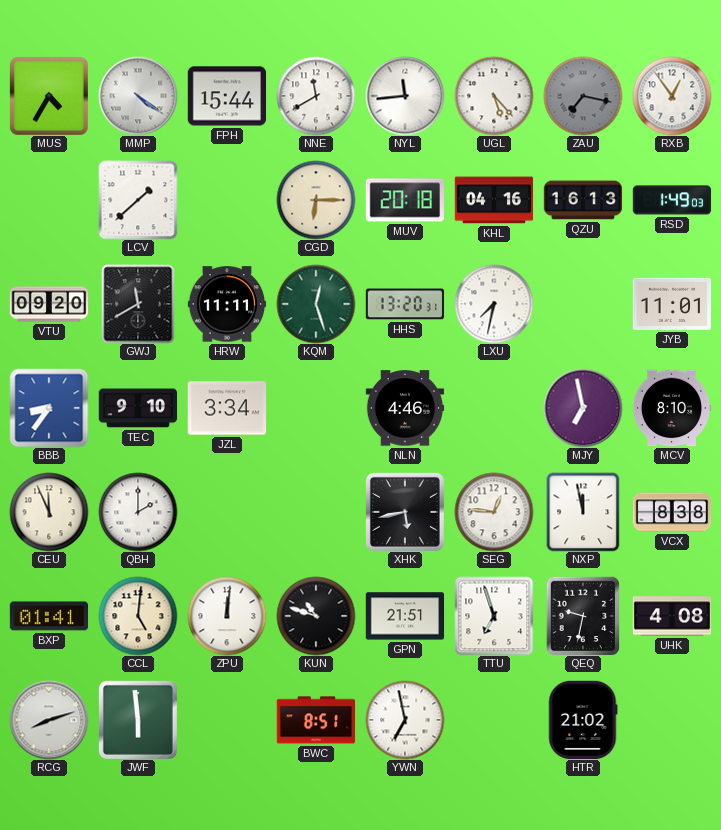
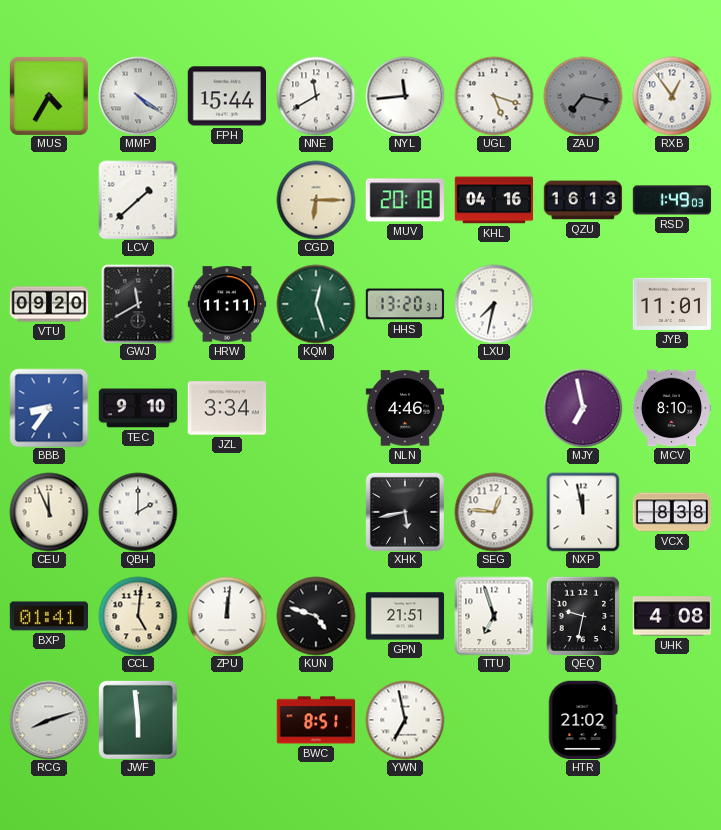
UGL: 5:23 -> 5:18 (494, 96)
KUN: 10:48 -> 4:48 (316, 616)
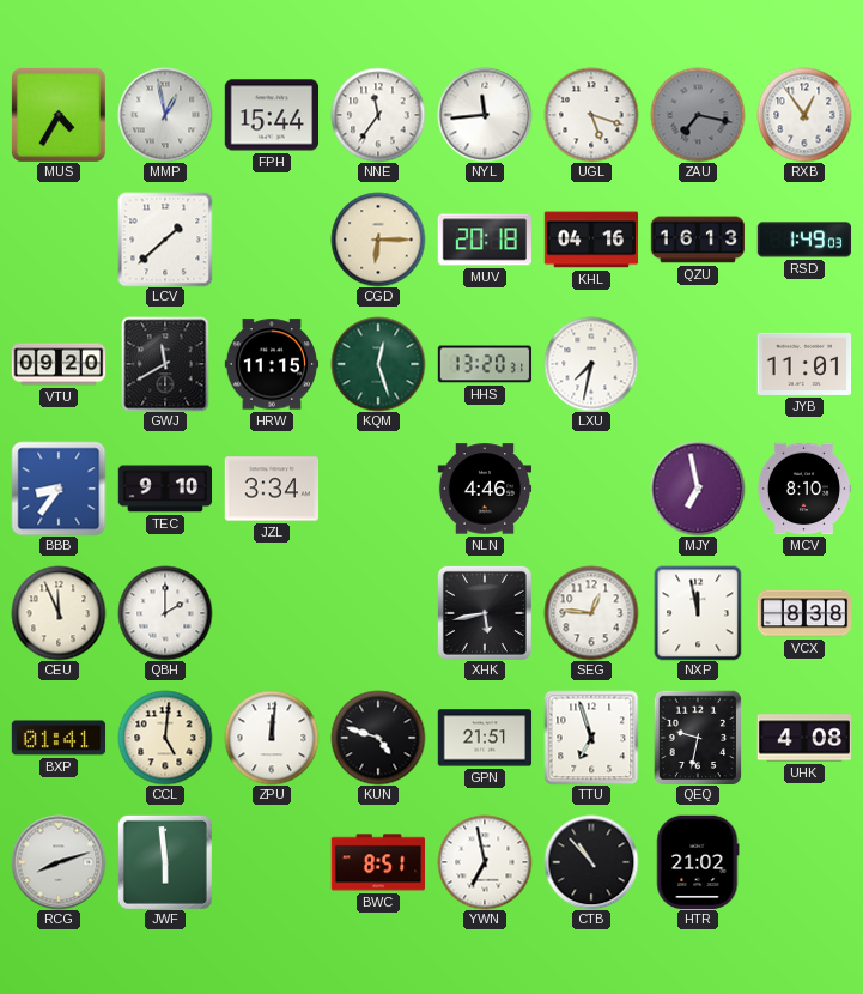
MMP: 4:21 -> 12:58 (165, 115)
NNE: 11:40 -> 11:36 (378, 115)
HRW: 11:11 -> 11:15 (272, 364)
CTB: none -> 10:53 (591, 862)
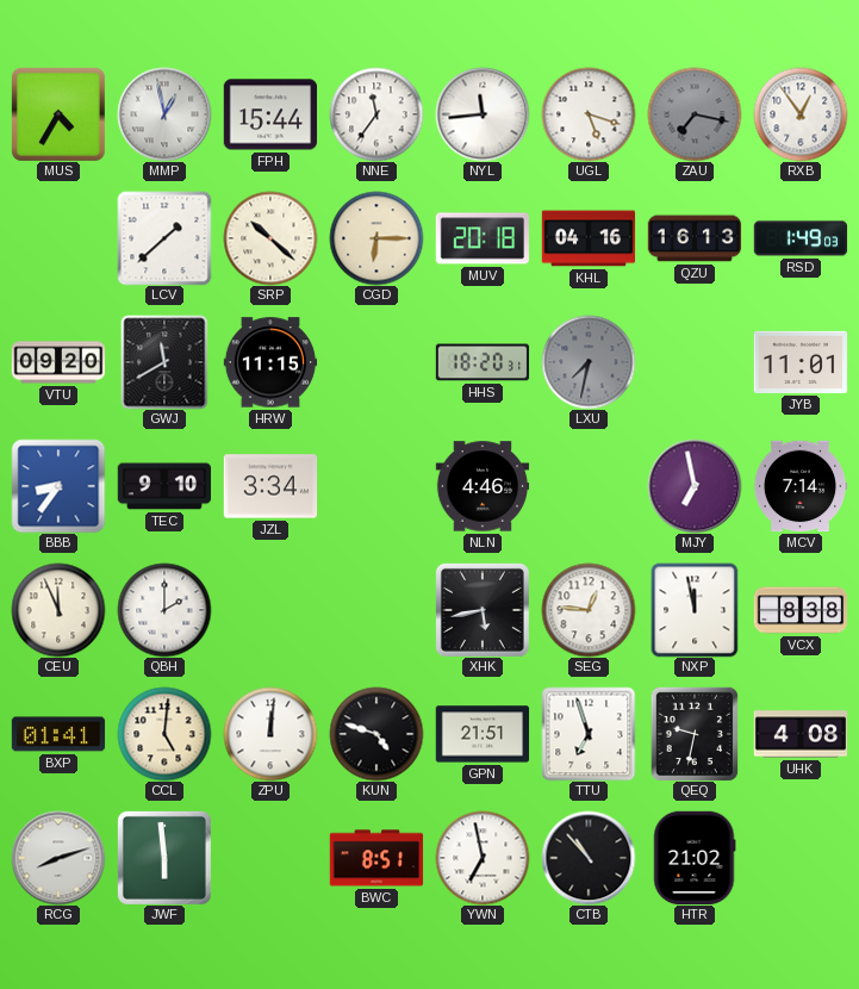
SRP: none -> 10:22 (270, 238)
KQM: 12:27 -> none (378, 364)
HHS: 13:20 -> 18:20 (483, 362)
LXU dial: white -> grey (589, 362)
MCV: 8:10 -> 7:14 (801, 486)
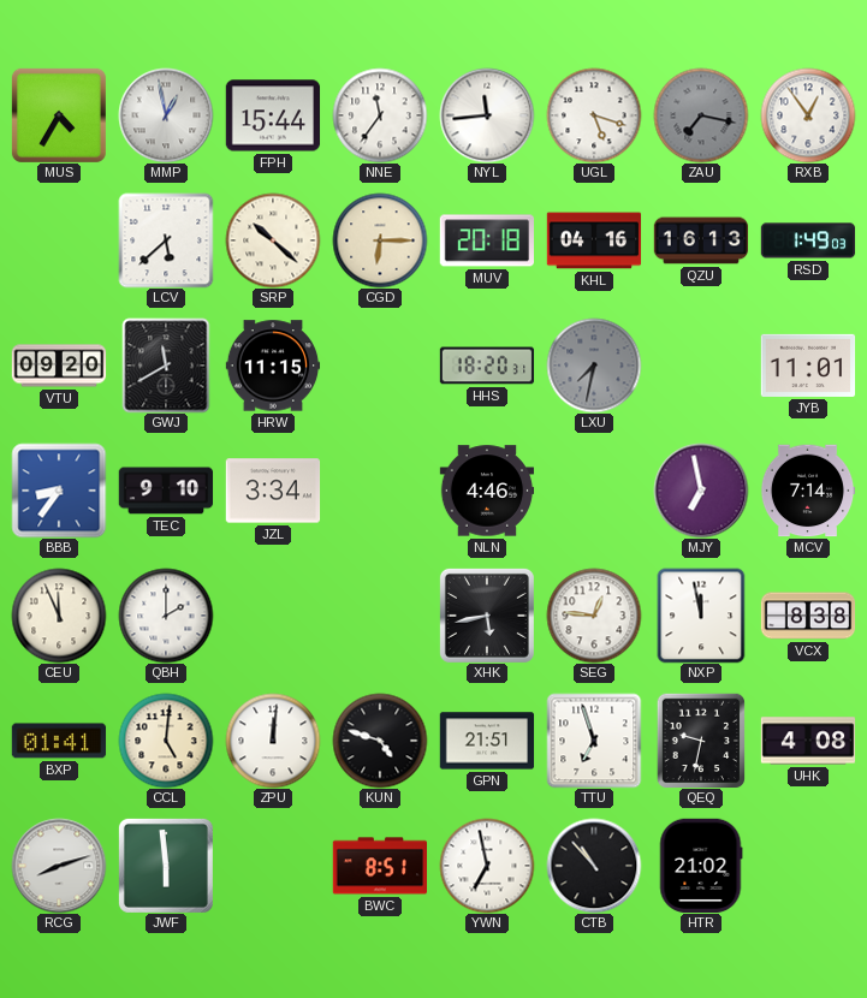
LCV: 1:38 -> 5:38 (166, 240)
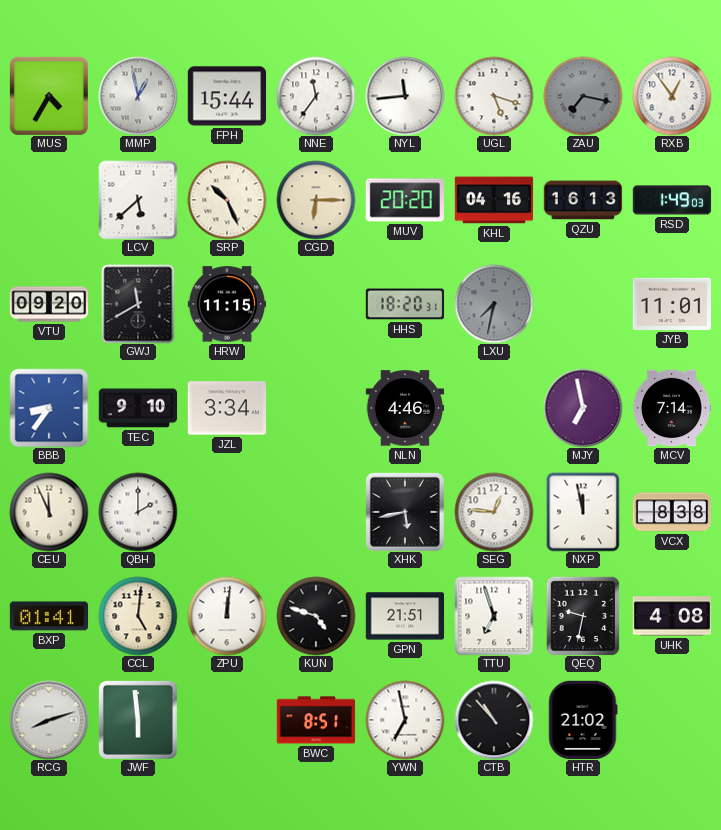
SRP: 10:22 -> 10:26 (227, 200)
MUV: 20:18 -> 20:20 (404, 200)
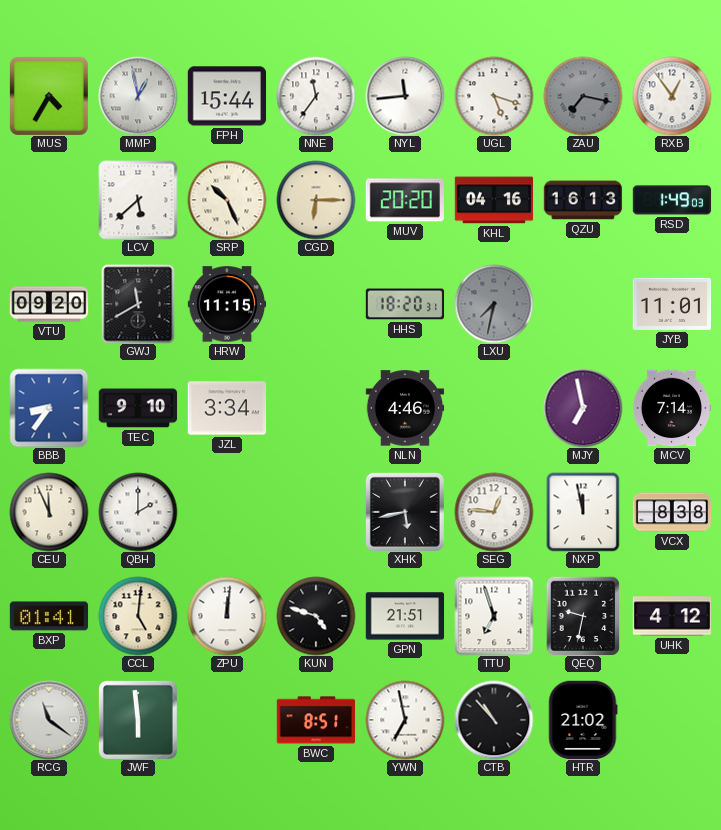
UHK: 4:08 -> 4:12 (672, 616)
RCG: 8:12 -> 11:21 (49, 720)
